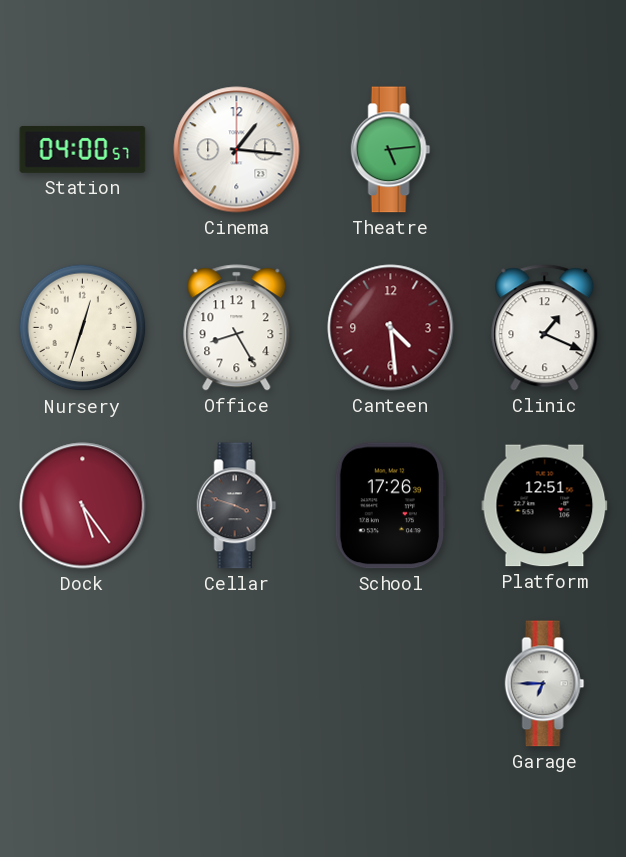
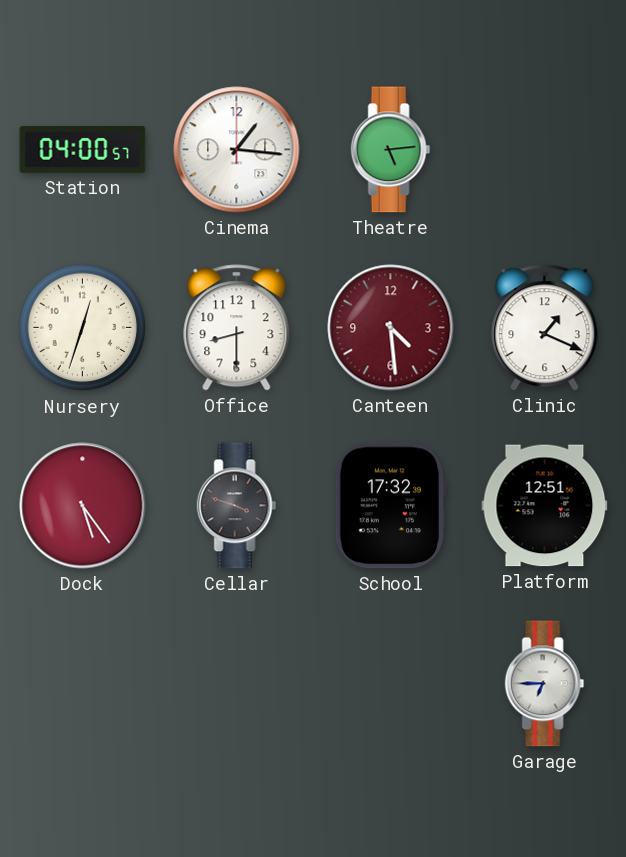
Office: 8:25 -> 8:30 (237, 328)
School: 17:26 -> 17:32 (390, 506)
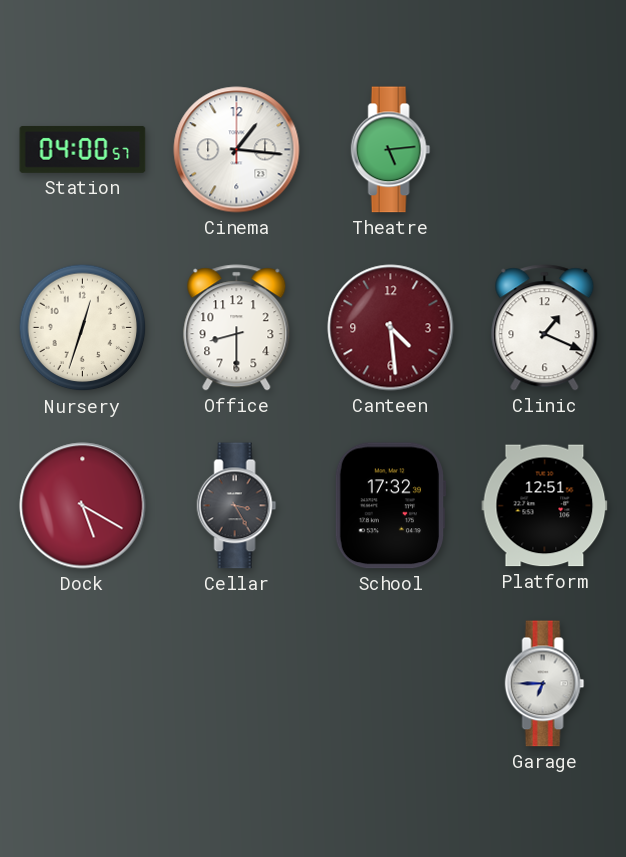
Dock: 5:24 -> 5:20 (83, 506)
Cellar: 3:48 -> 3:25 (237, 506)
